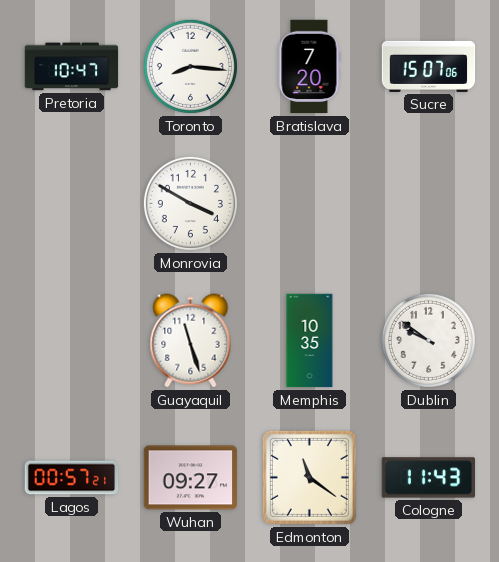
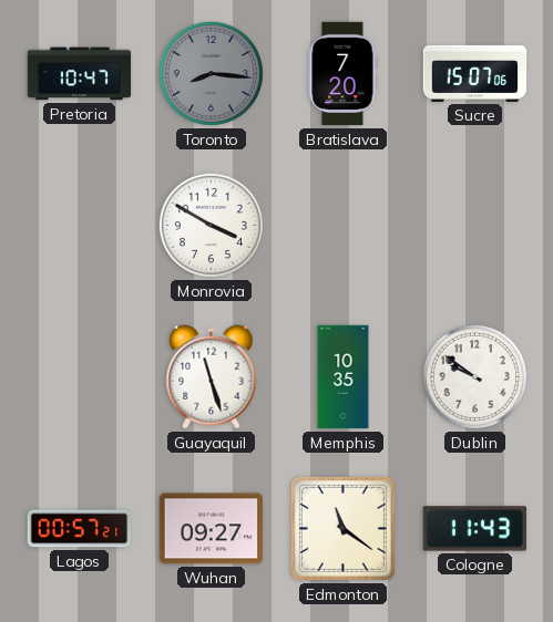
Toronto dial: white -> grey (211, 73)
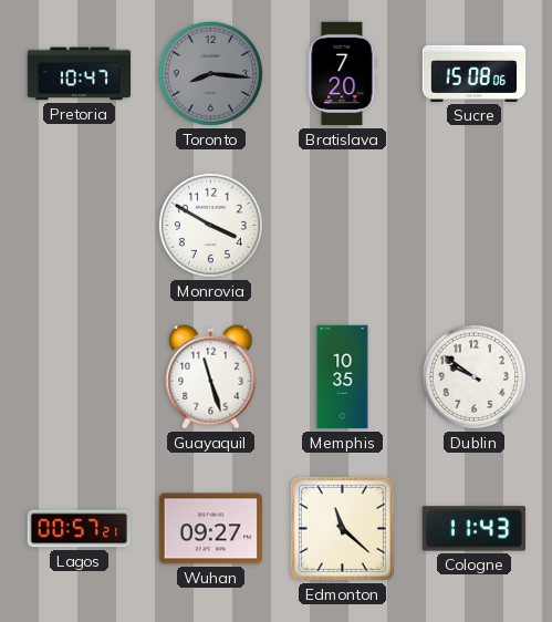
Sucre: 15:07 -> 15:08 (475, 73)
Edmonton: 11:21 -> 11:22 (342, 528)
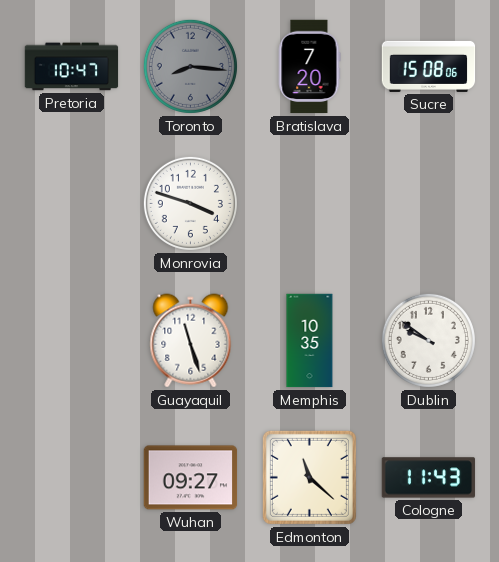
Monrovia: 3:50 -> 3:48 (190, 203)
Lagos: 00:57 -> none (80, 529)
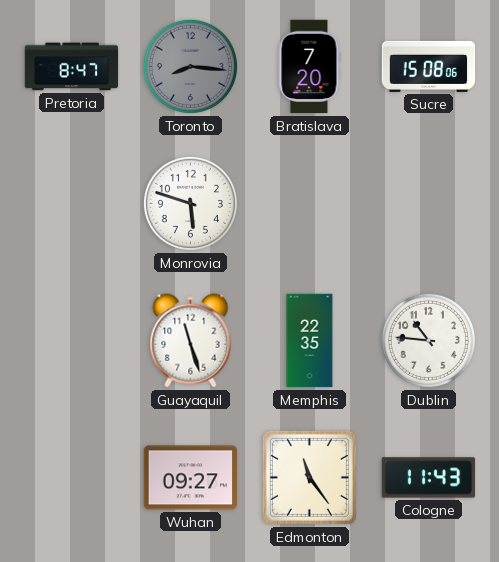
Pretoria: 10:47 -> 8:47 (72, 67)
Monrovia: 3:48 -> 5:48 (190, 203)
Memphis: 10:35 -> 22:35 (310, 341)
Dublin: 9:51 -> 10:46 (428, 340)
Edmonton: 11:22 -> 11:24 (309, 477)
